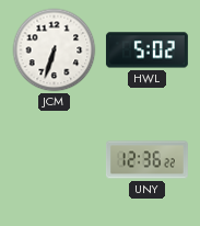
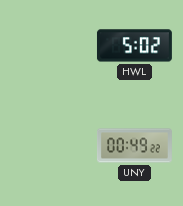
JCM: 6:33 -> none (55, 50)
UNY: 12:36 -> 00:49 (134, 146)
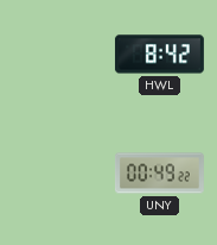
HWL: 5:02 -> 8:42 (159, 55)
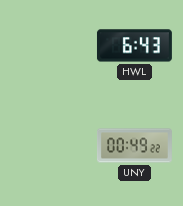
HWL: 8:42 -> 6:43 (134, 46)
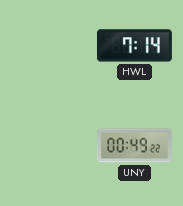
HWL: 6:43 -> 7:14 (134, 46)
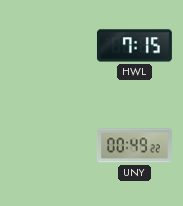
HWL: 7:14 -> 7:15 (134, 46)
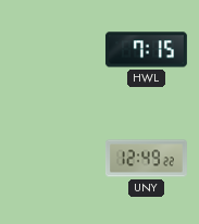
UNY: 00:49 -> 12:49 (146, 159)
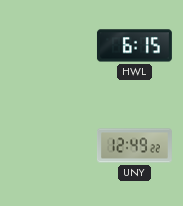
HWL: 7:15 -> 6:15 (134, 46)
